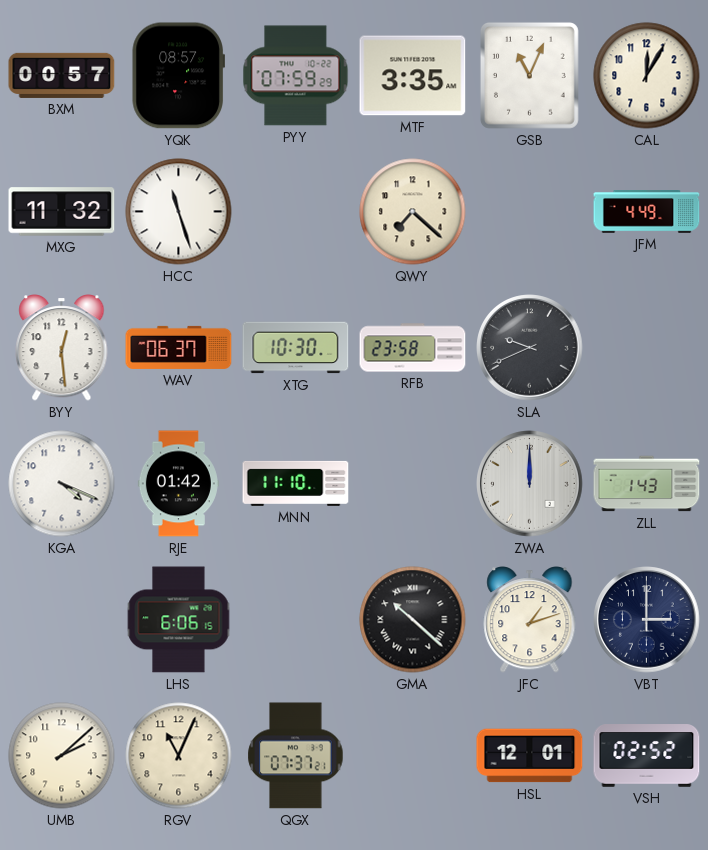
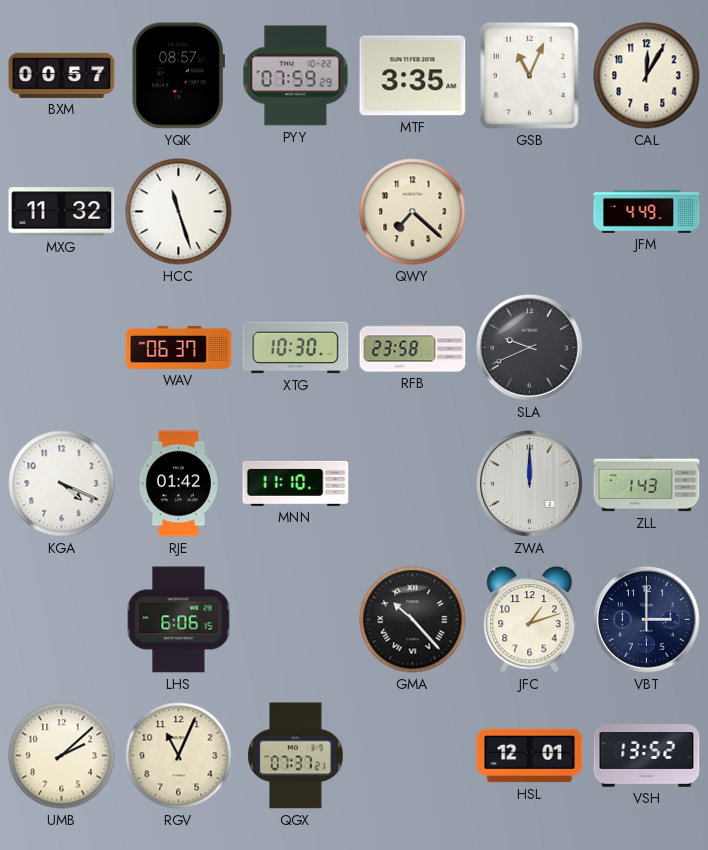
BYY: 12:29 -> none (62, 348)
GMA: 10:22 -> 10:23 (413, 620)
VSH: 02:52 -> 13:52 (647, 756)
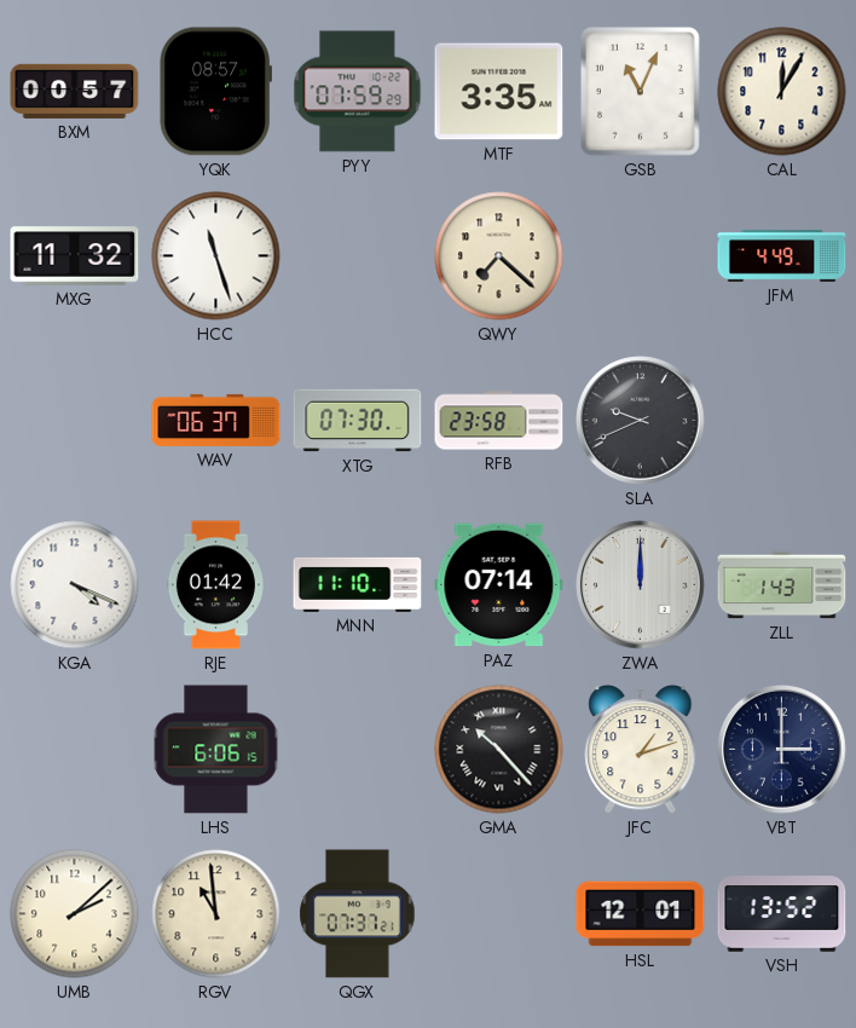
XTG: 10:30 -> 07:30 (358, 421)
PAZ: none -> 07:14 (499, 585)
RGV: 11:04 -> 10:59 (216, 914)
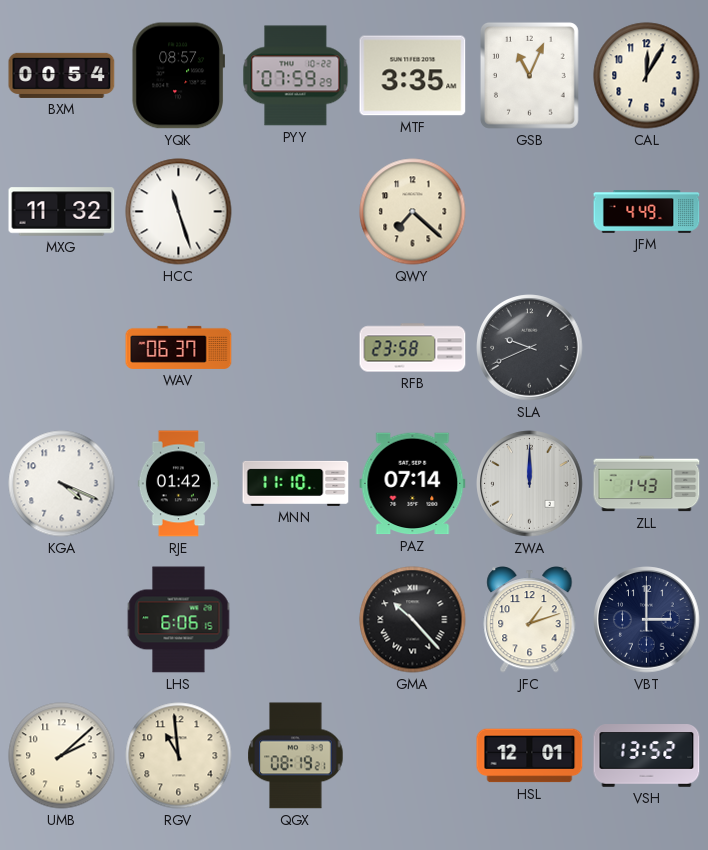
BXM: 00:57 -> 00:54 (62, 75)
XTG: 07:30 -> none (358, 421)
QGX: 07:37 -> 08:19 (296, 756)
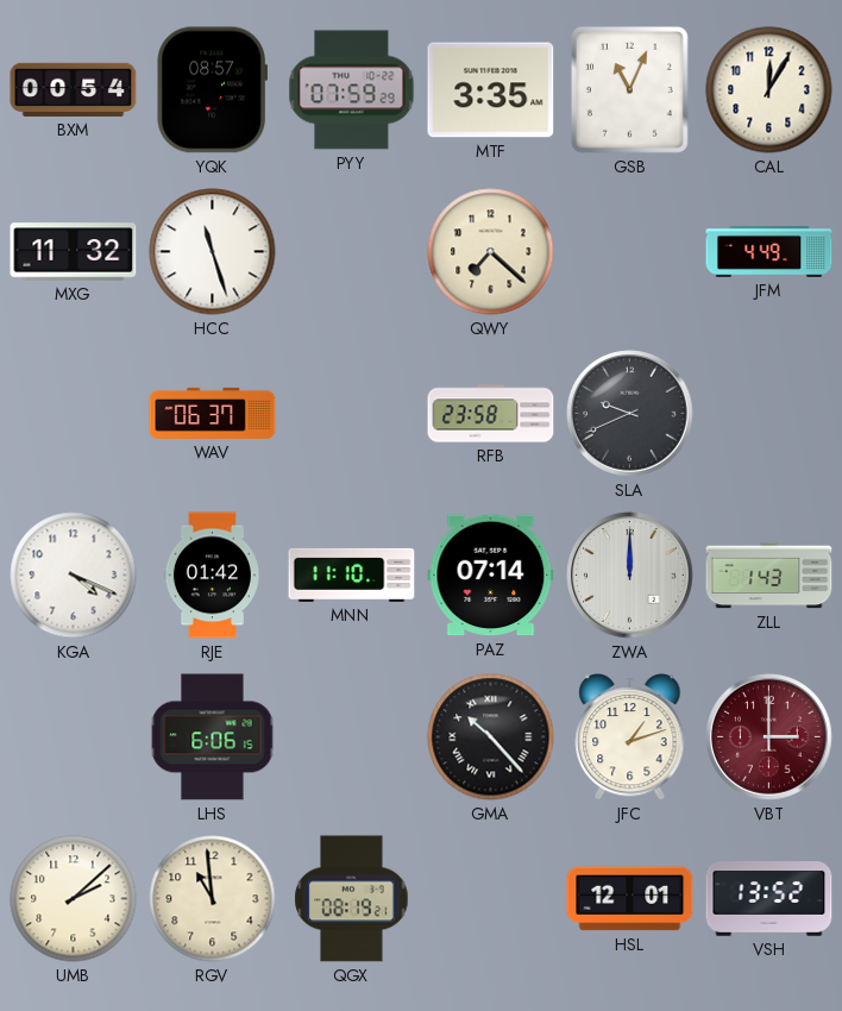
VBT dial: navy -> burgundy (769, 737)
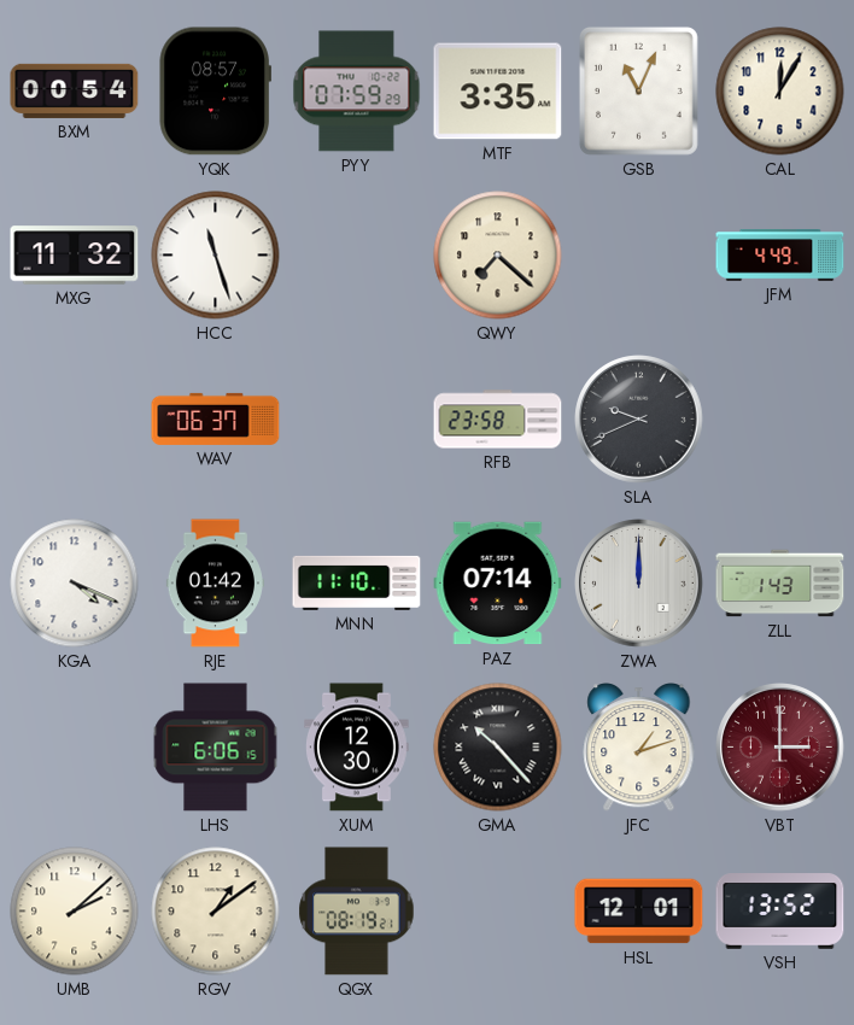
XUM: none -> 12:30 (357, 748)
RGV: 10:59 -> 1:09 (216, 912)
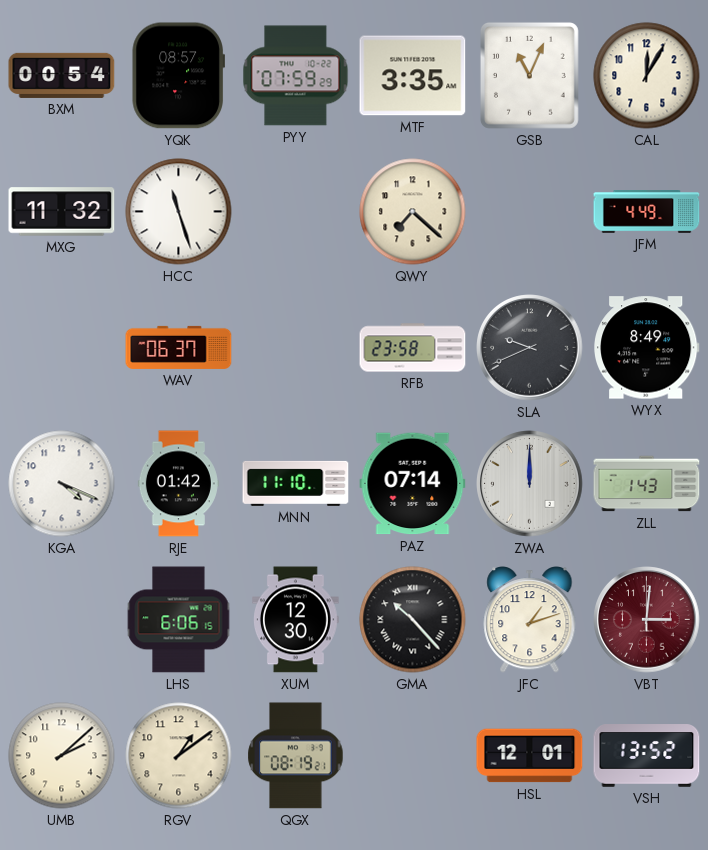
WYX: none -> 8:49 (647, 348)
VBT: 3:00 -> 3:01 (647, 620)
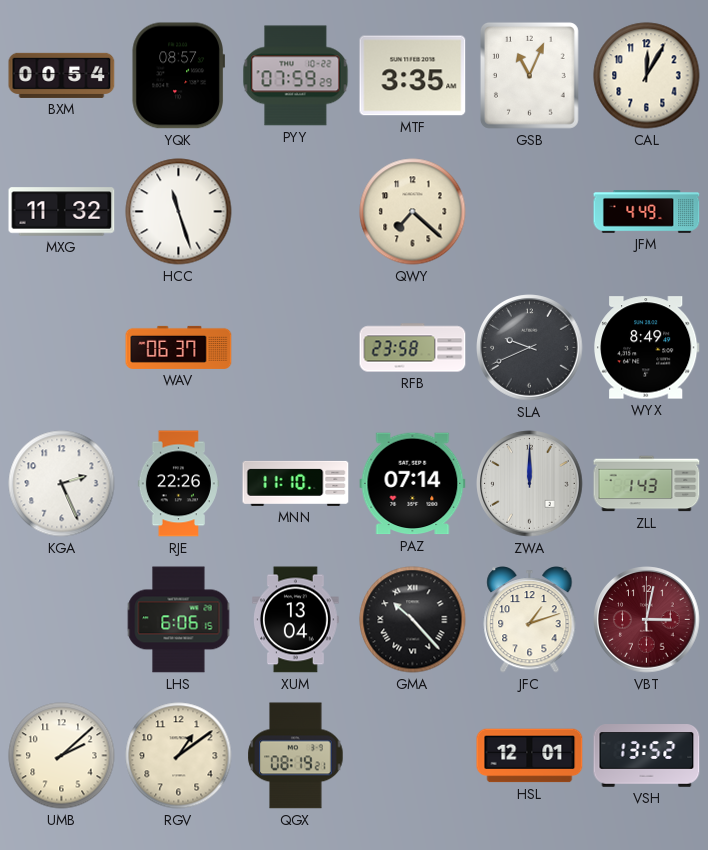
KGA: 4:19 -> 2:26 (62, 484)
RJE: 01:42 -> 22:26 (178, 484)
XUM: 12:30 -> 13:04 (296, 620)
VBT: 3:01 -> 3:02 (647, 620)
